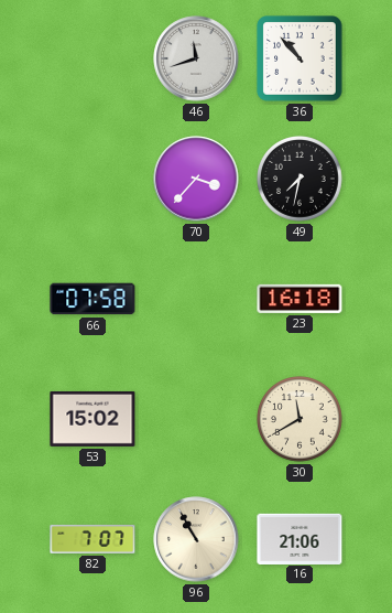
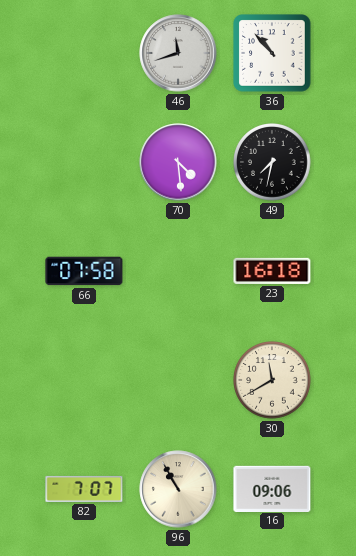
70: 3:37 -> 4:29 (178, 162)
53: 15:02 -> none (92, 419)
16: 21:06 -> 09:06 (272, 488)
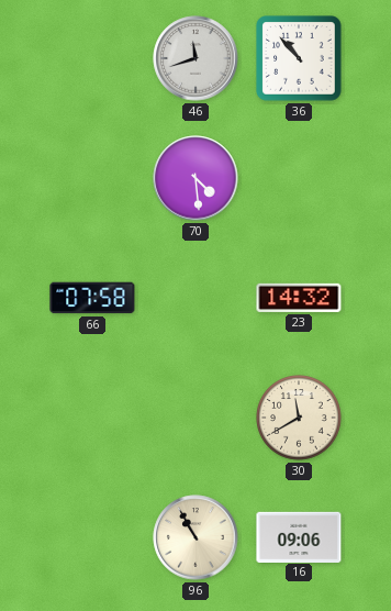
49: 7:32 -> none (272, 162)
23: 16:18 -> 14:32 (299, 298)
82: 7:07 -> none (84, 489)
